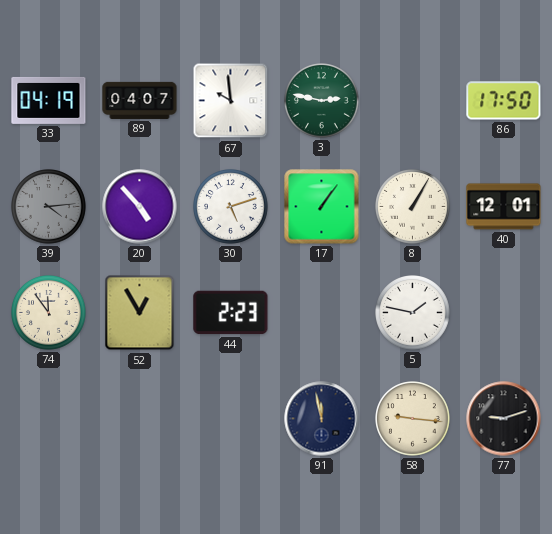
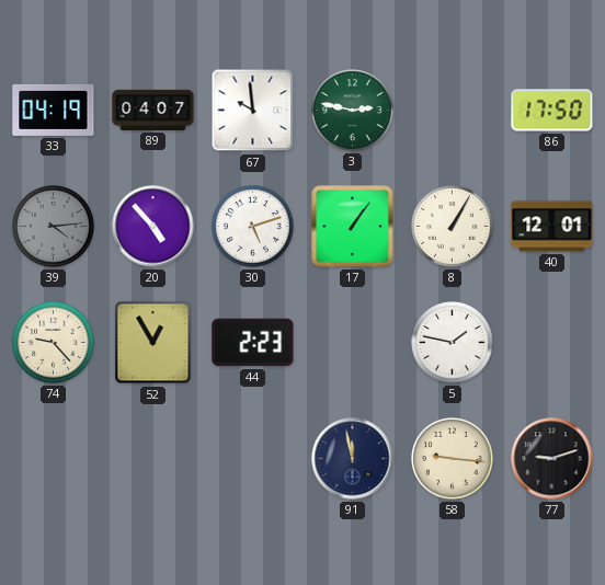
74: 11:54 -> 9:23 (54, 343)
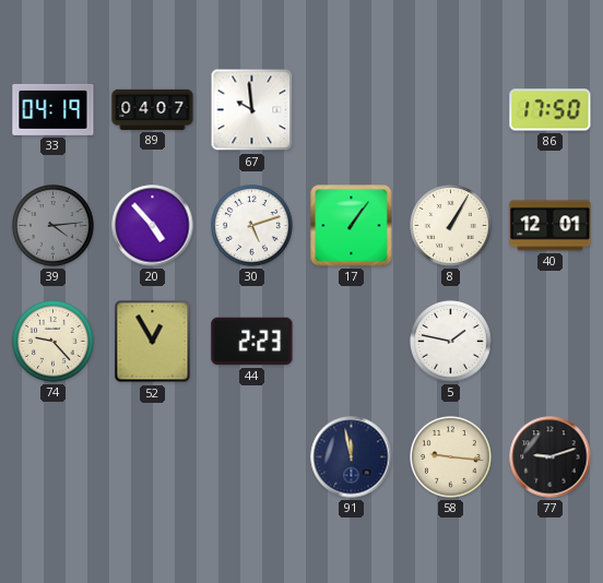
3: 2:47 -> none (353, 111)
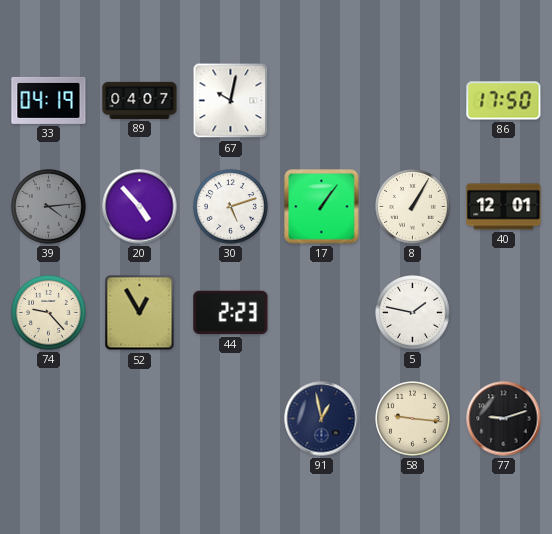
67: 9:59 -> 10:02 (231, 101)
91: 11:58 -> 12:58 (322, 419)
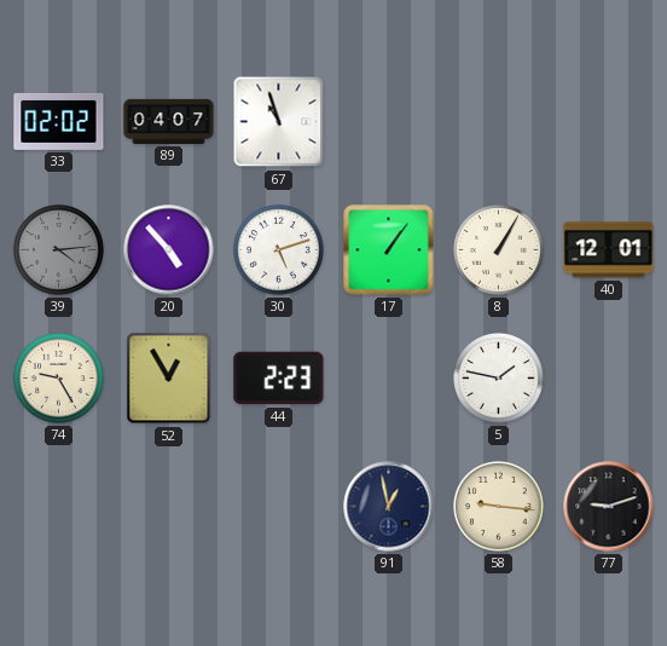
33: 04:19 -> 02:02 (59, 121)
67: 10:02 -> 10:57 (279, 122)
86: 17:50 -> none (504, 101)
74: 9:23 -> 9:25 (59, 379)
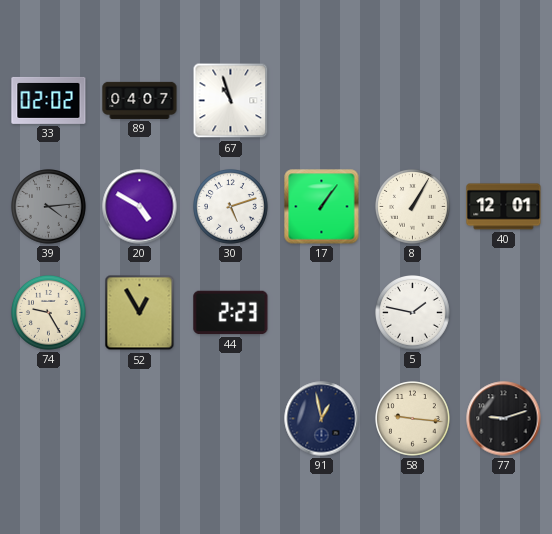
20: 4:53 -> 4:50 (140, 207)
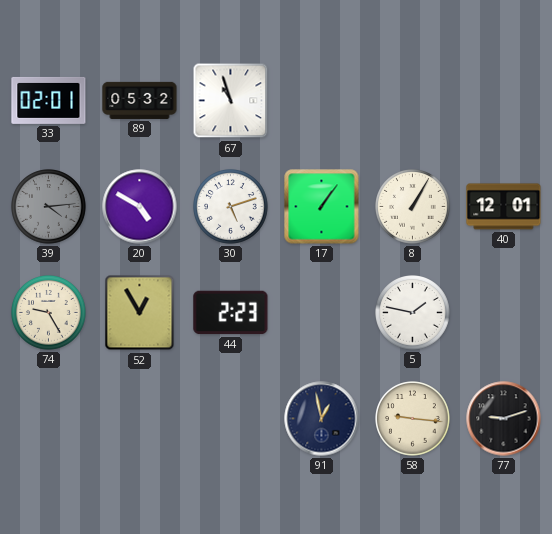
33: 02:02 -> 02:01 (49, 100)
89: 04:07 -> 05:32 (140, 100)
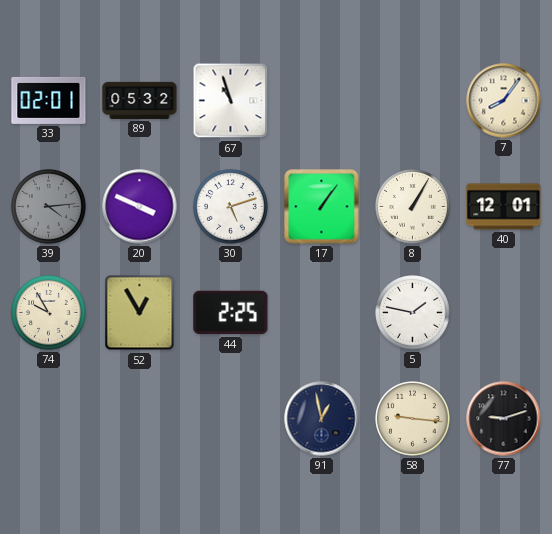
7: none -> 8:06 (504, 101)
20: 4:50 -> 3:49 (140, 207)
74: 9:25 -> 9:55 (49, 313)
44: 2:23 -> 2:25 (231, 313)
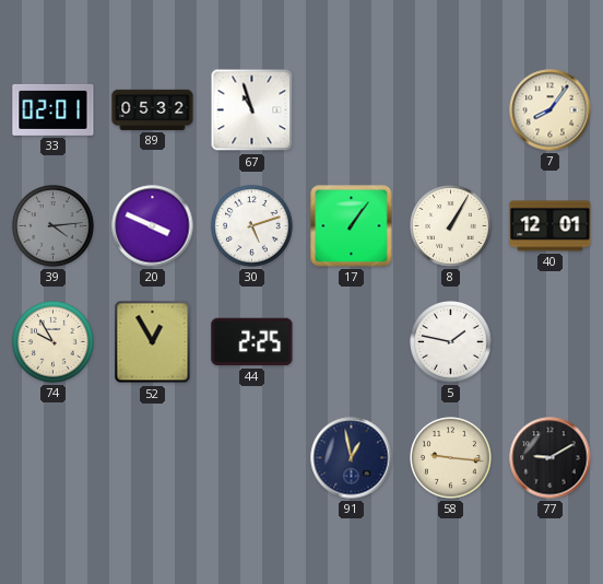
77: 9:12 -> 9:10 (551, 458)
